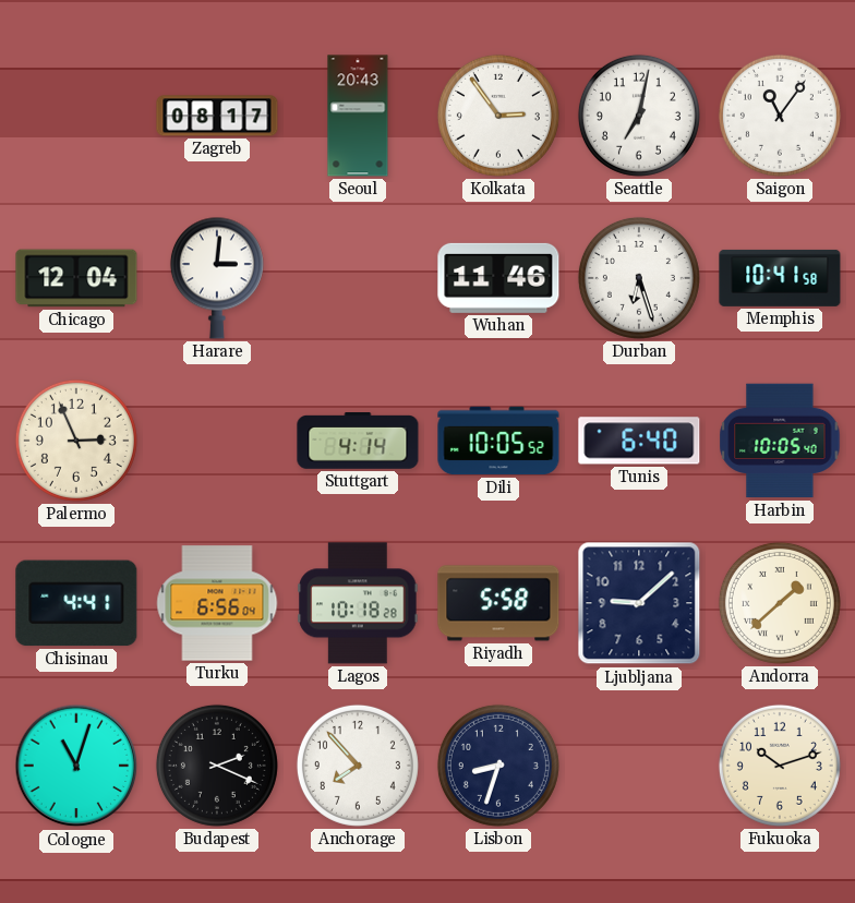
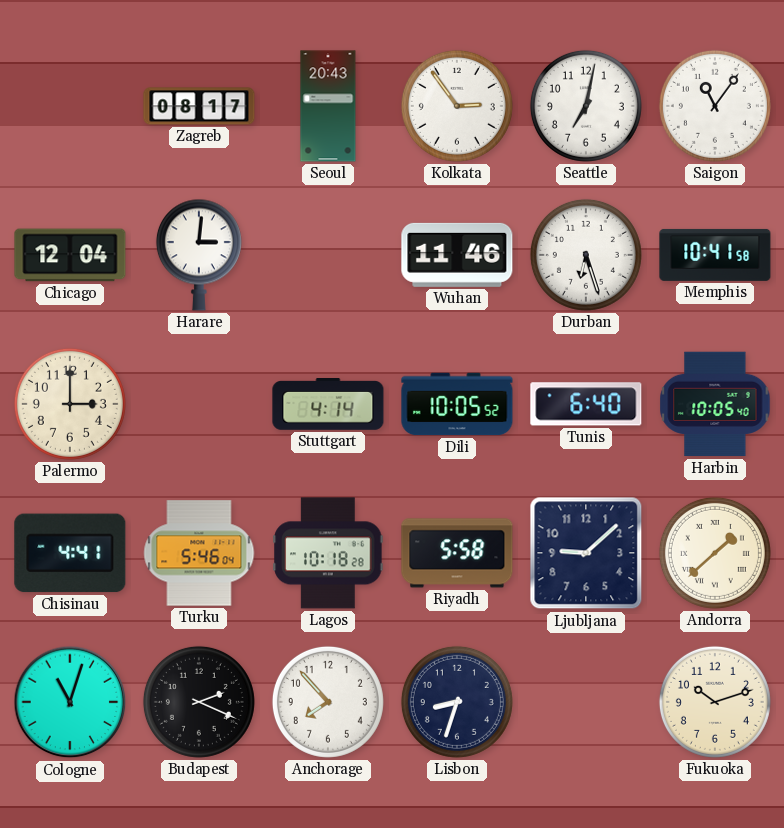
Palermo: 2:56 -> 3:00 (70, 404)
Turku: 6:56 -> 5:46 (199, 553)
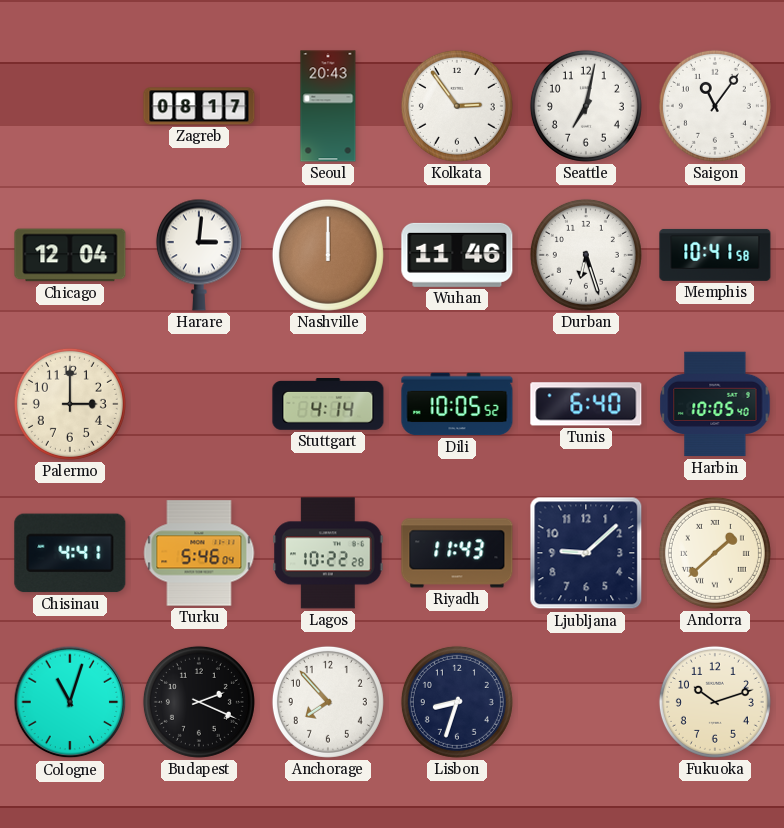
Nashville: none -> 12:00 (328, 255)
Lagos: 10:18 -> 10:22 (328, 553)
Riyadh: 5:58 -> 11:43 (457, 553)
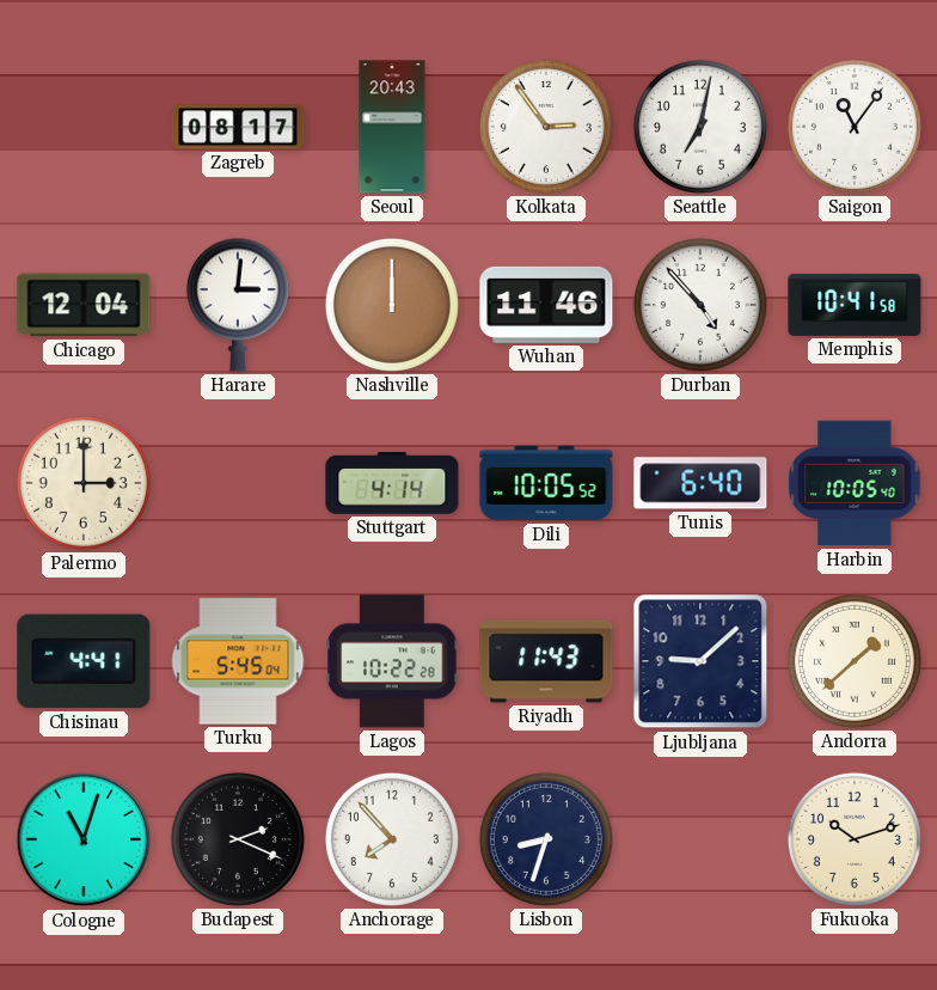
Durban: 6:27 -> 4:53 (700, 305)
Turku: 5:46 -> 5:45 (238, 661)
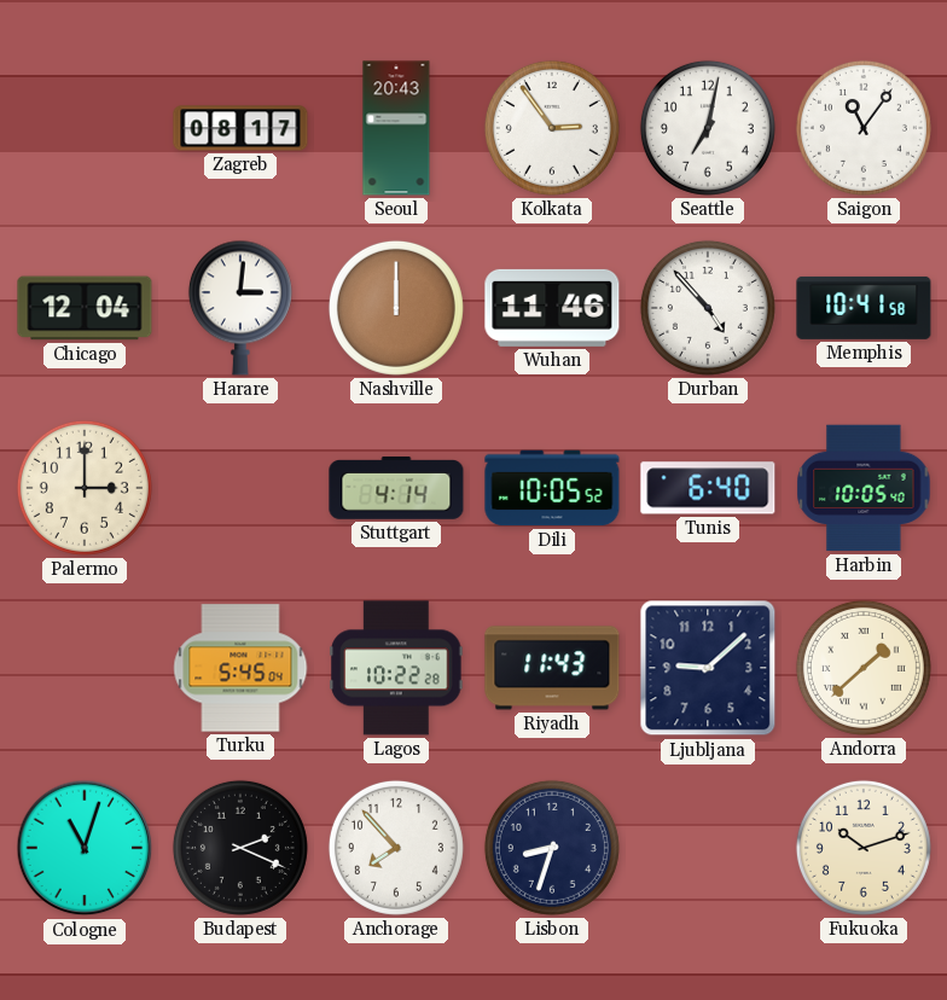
Chisinau: 4:41 -> none (84, 661)
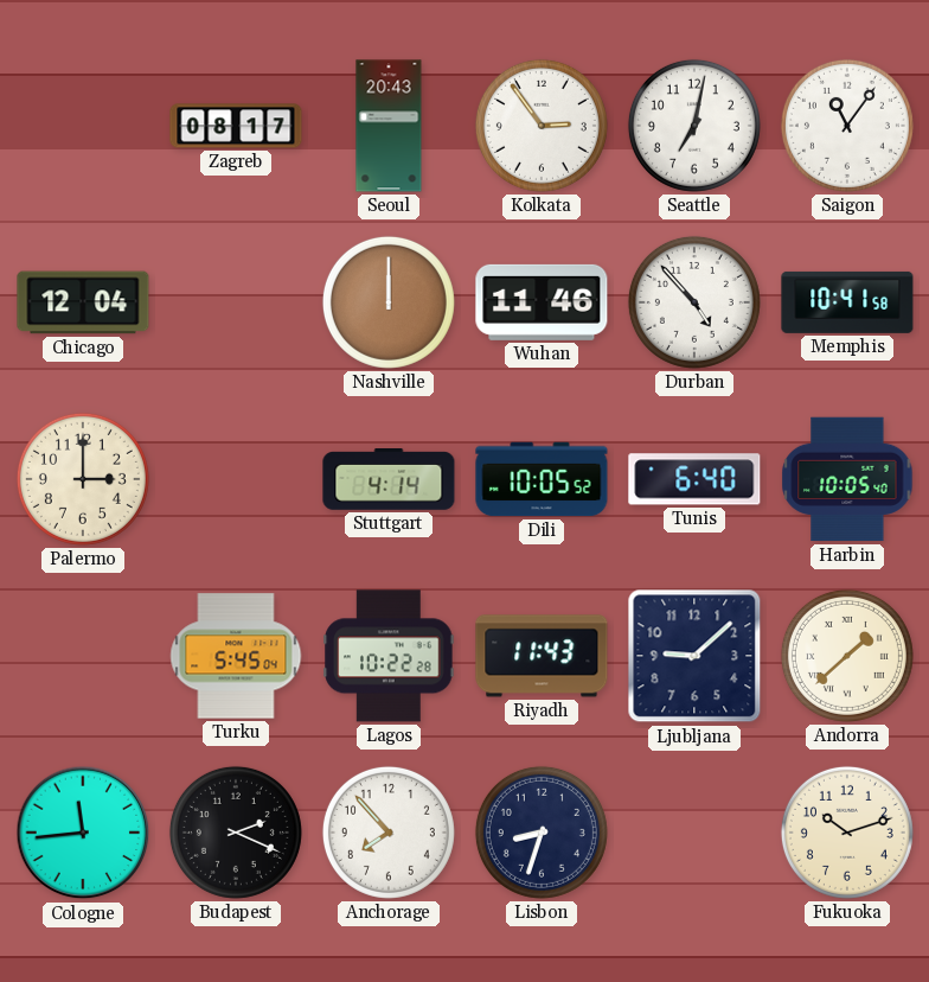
Harare: 3:01 -> none (240, 308)
Cologne: 11:03 -> 11:44 (83, 833)
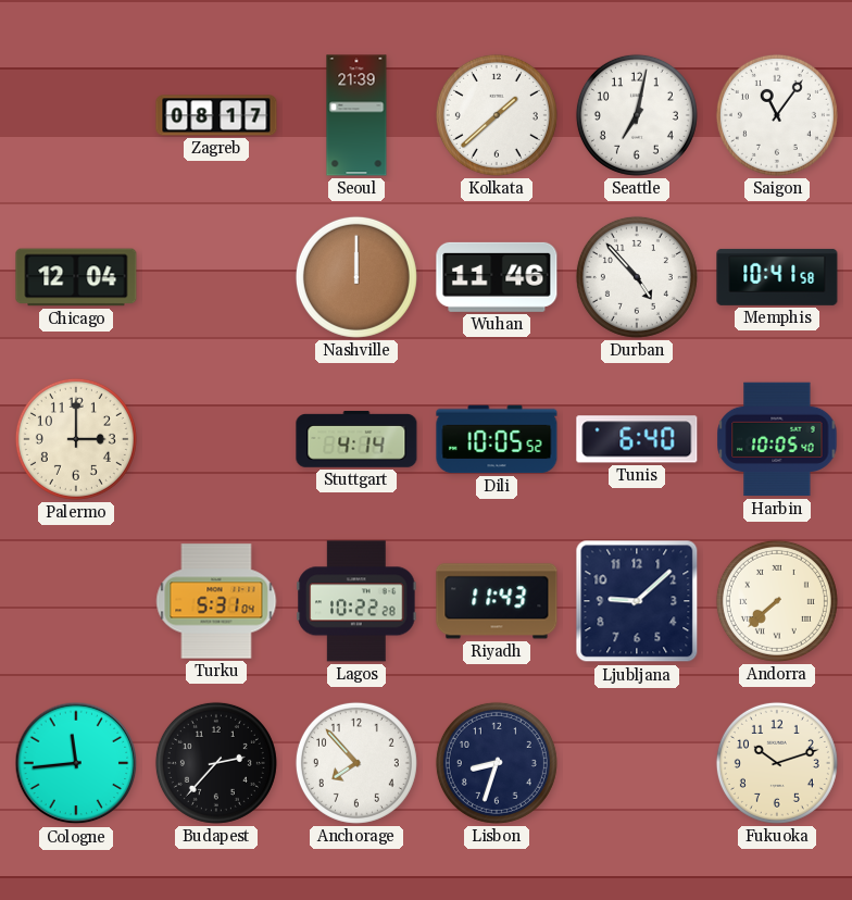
Seoul: 20:43 -> 21:39 (356, 115)
Kolkata: 2:54 -> 1:38 (497, 115)
Turku: 5:45 -> 5:31 (216, 601)
Andorra: 1:38 -> 7:38 (777, 601)
Budapest: 2:19 -> 2:37 (216, 763)
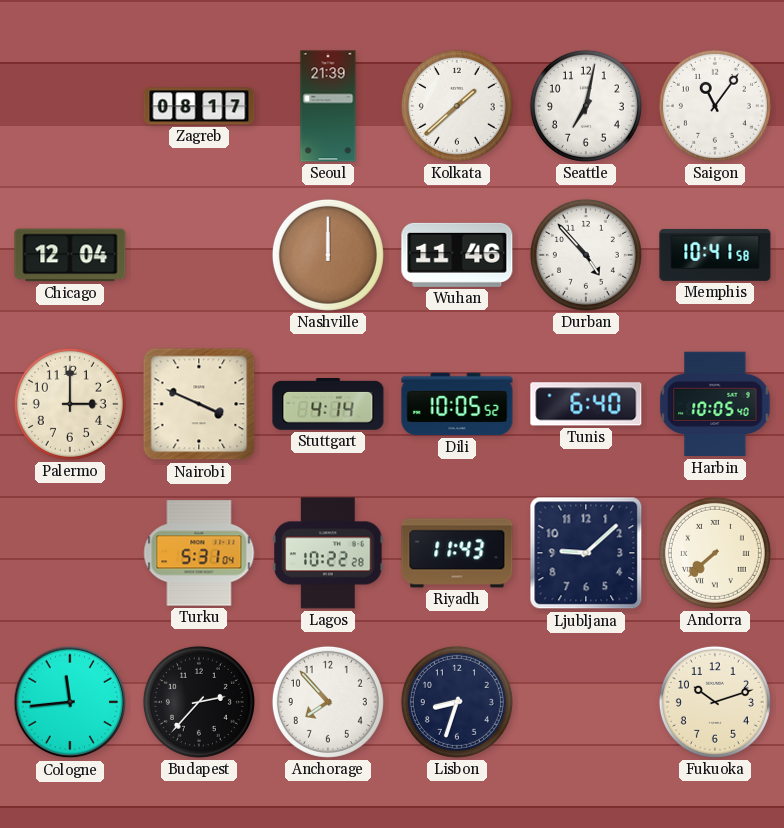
Nairobi: none -> 3:49 (199, 404)
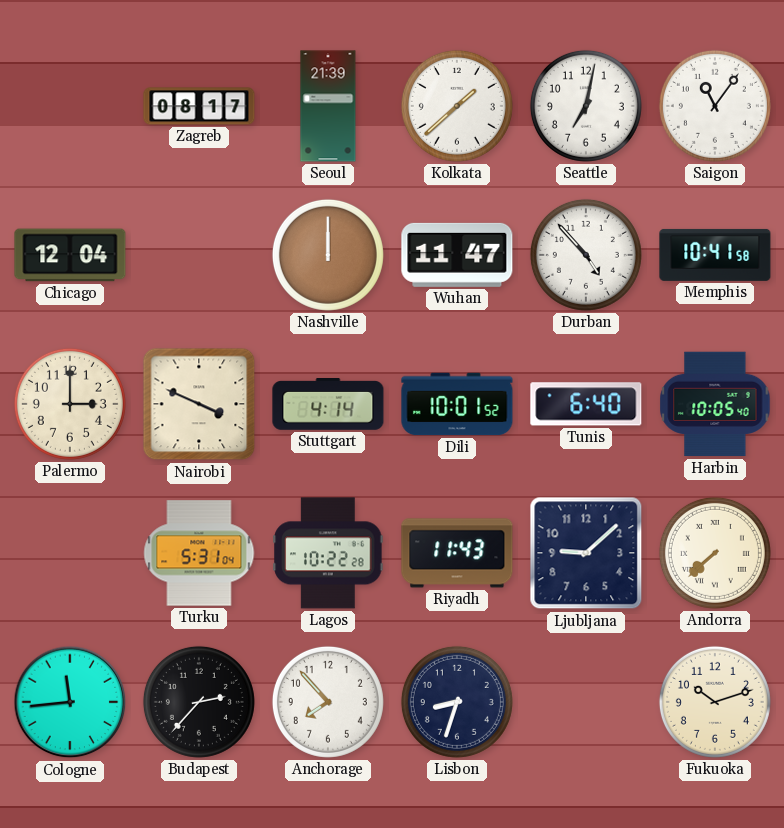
Wuhan: 11:46 -> 11:47 (457, 255)
Dili: 10:05 -> 10:01 (457, 404)
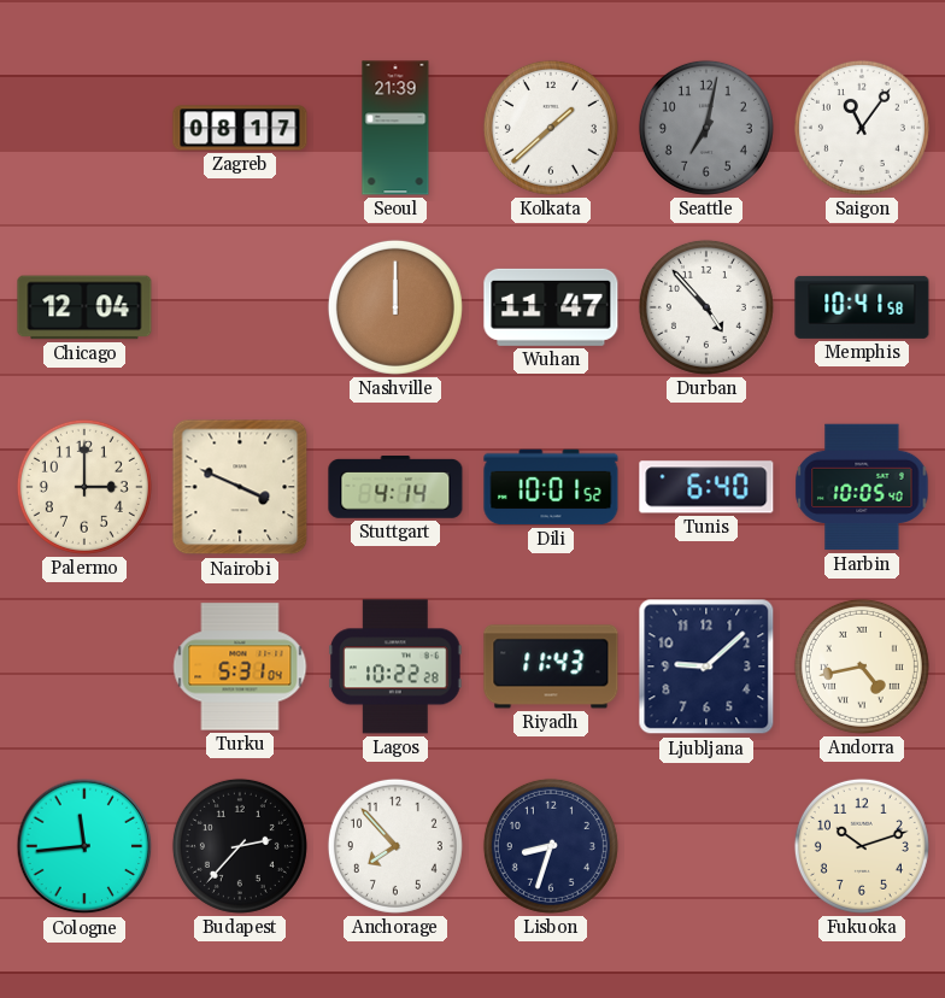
Seattle dial: white -> grey (706, 128)
Andorra: 7:38 -> 4:43 (862, 667)
